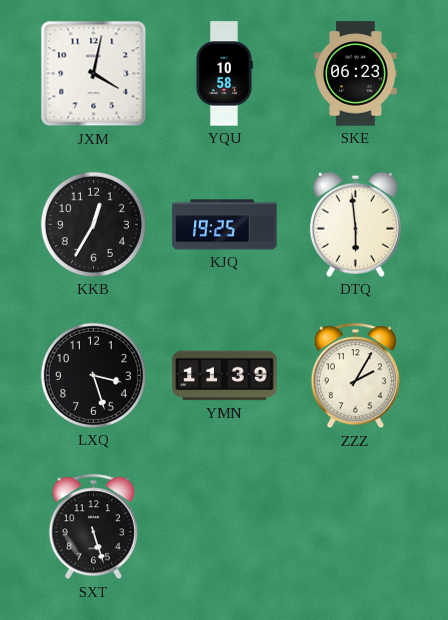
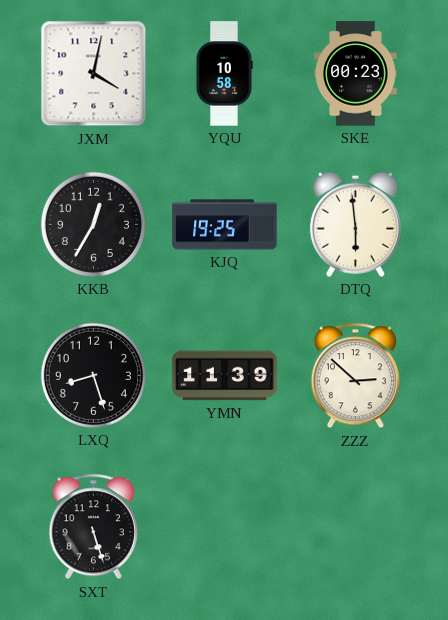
SKE: 06:23 -> 00:23 (356, 74)
LXQ: 3:27 -> 8:27 (93, 375)
ZZZ: 2:05 -> 2:52 (355, 376)
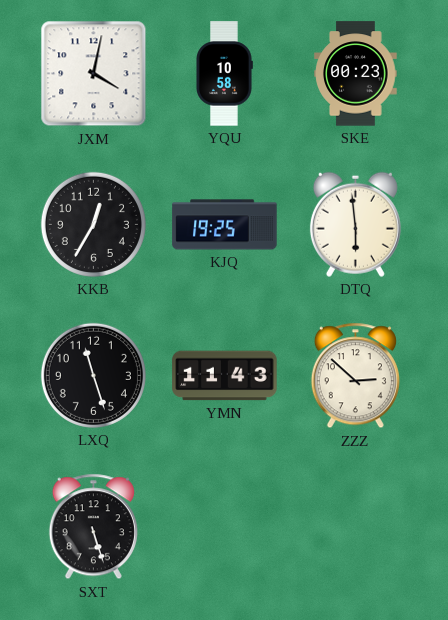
LXQ: 8:27 -> 11:27 (93, 375)
YMN: 11:39 -> 11:43 (225, 376)
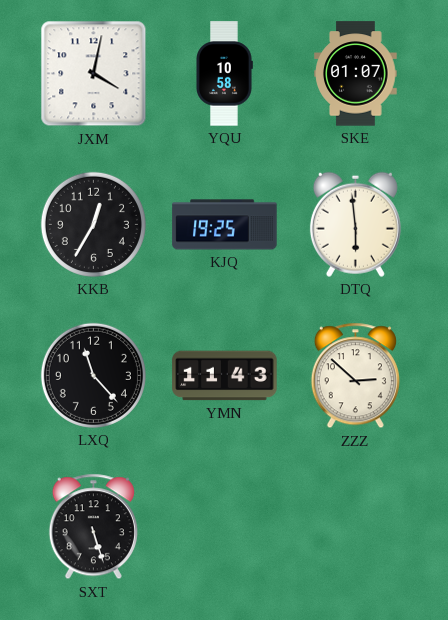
SKE: 00:23 -> 01:07 (356, 74)
LXQ: 11:27 -> 11:23 (93, 375)
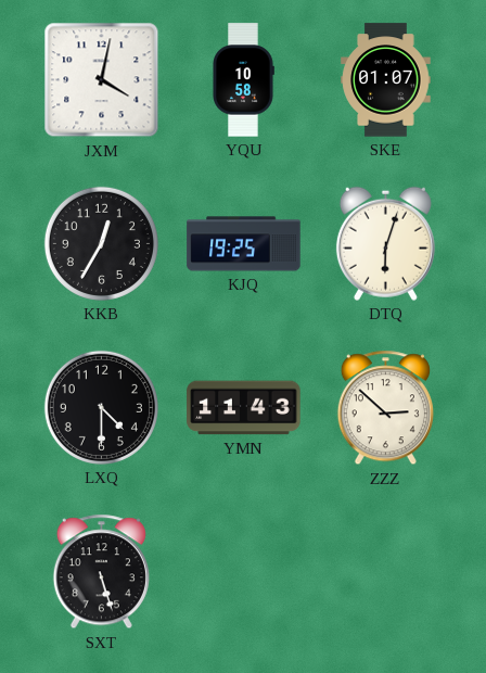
DTQ: 5:59 -> 6:03 (385, 243)
LXQ: 11:23 -> 4:30 (101, 407)
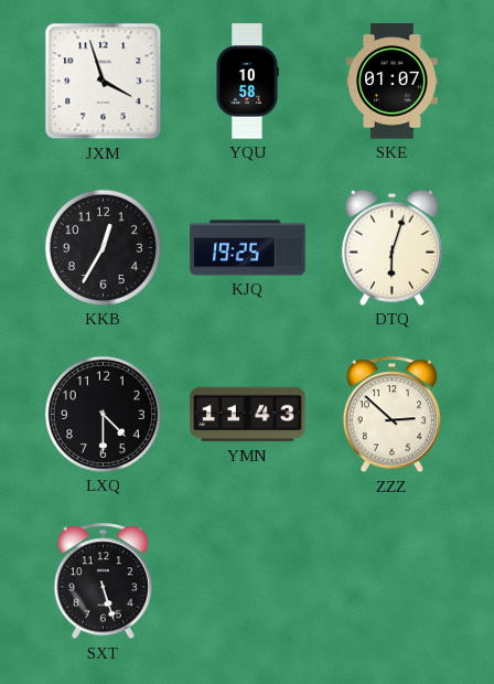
JXM: 4:02 -> 3:57 (104, 82)
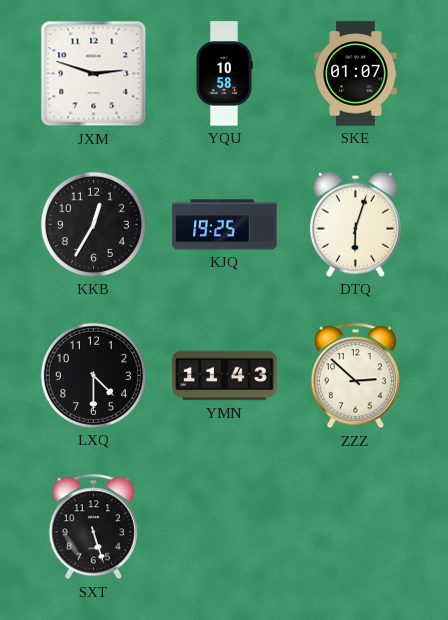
JXM: 3:57 -> 2:48 (94, 74)
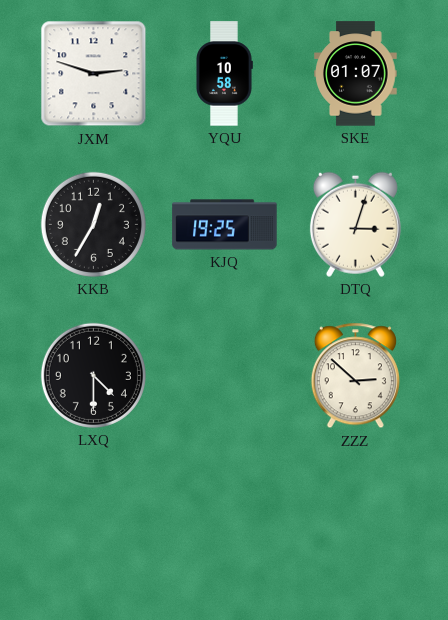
DTQ: 6:03 -> 3:03 (355, 224)
YMN: 11:43 -> none (225, 376)
SXT: 5:27 -> none (93, 527)
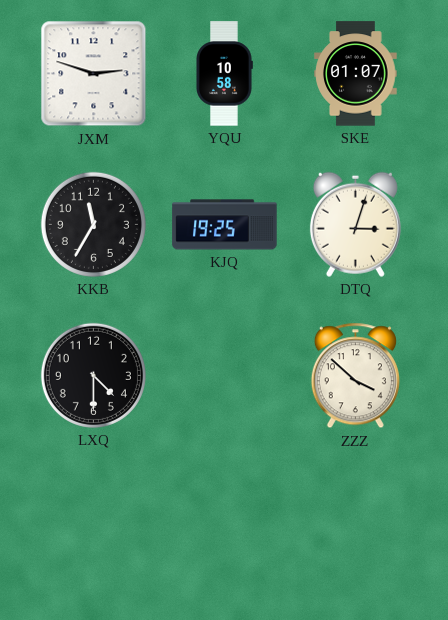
KKB: 12:35 -> 11:35 (93, 224)
ZZZ: 2:52 -> 3:52 (355, 376)
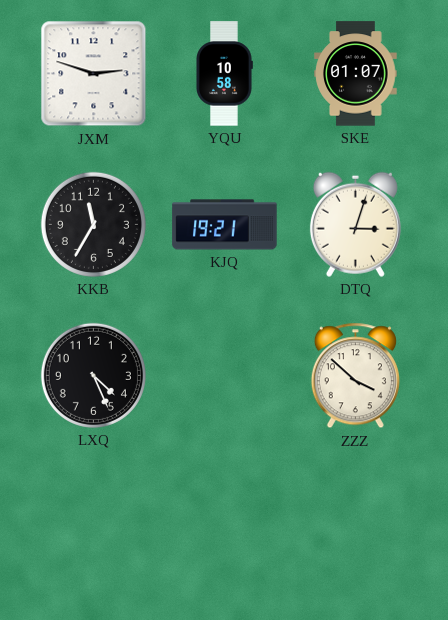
KJQ: 19:25 -> 19:21 (225, 225)
LXQ: 4:30 -> 4:26 (93, 375)
